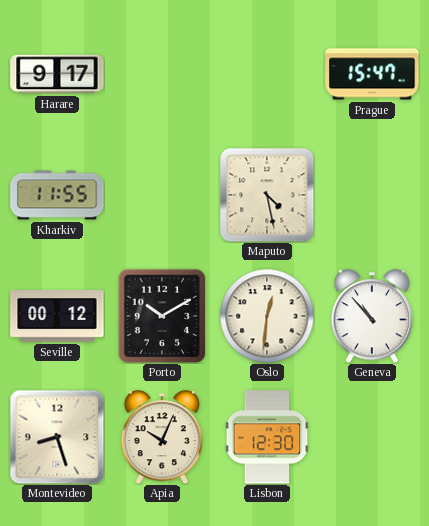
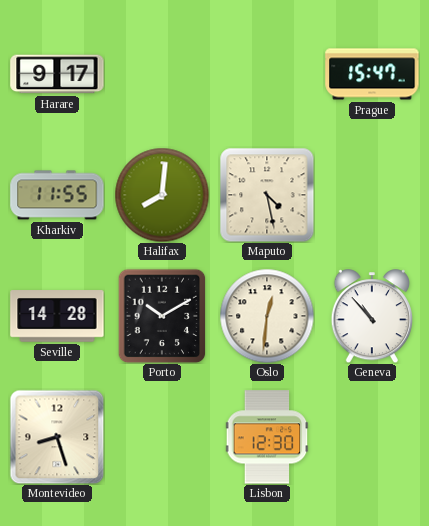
Halifax: none -> 8:01 (162, 195)
Seville: 00:12 -> 14:28 (57, 316)
Apia: 10:04 -> none (161, 437)
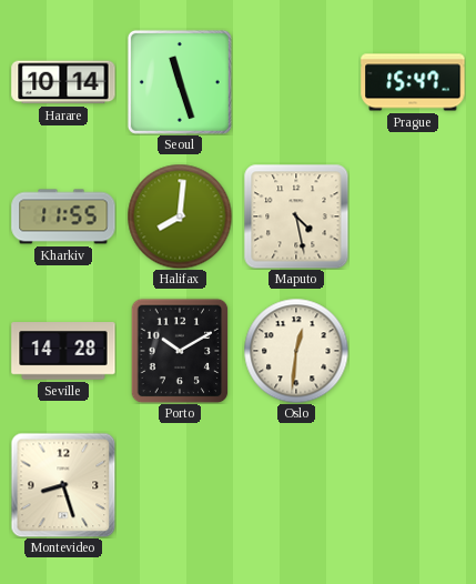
Harare: 9:17 -> 10:14 (63, 82)
Seoul: none -> 11:27 (180, 82)
Geneva: 10:53 -> none (371, 316)
Lisbon: 12:30 -> none (267, 437)
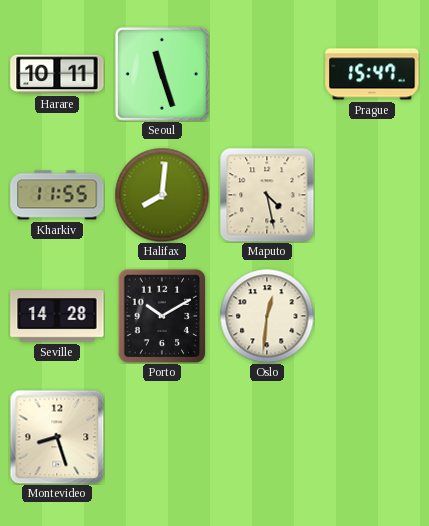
Harare: 10:14 -> 10:11 (57, 74)
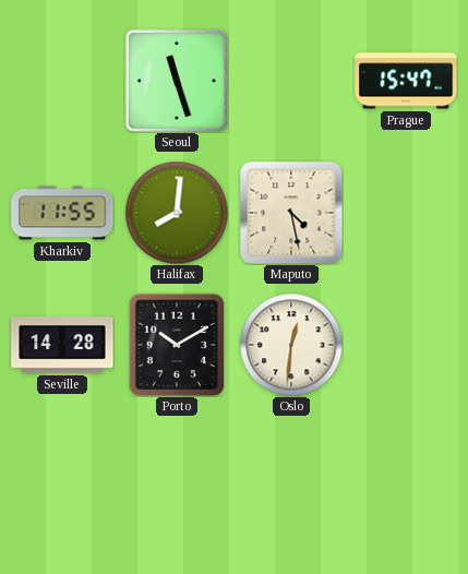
Harare: 10:11 -> none (57, 74)
Montevideo: 8:27 -> none (57, 437)
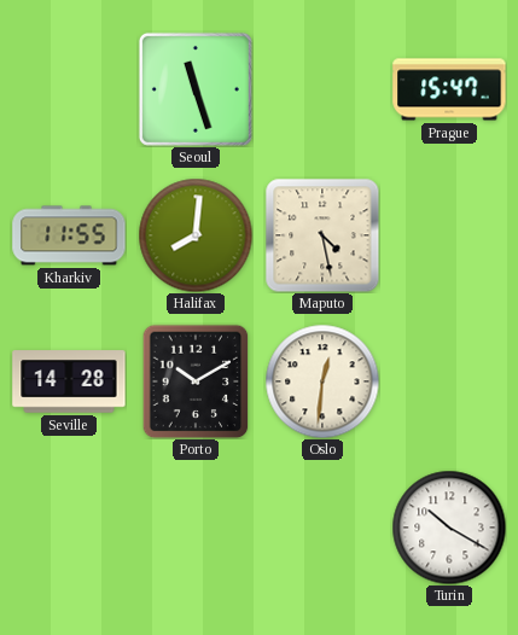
Turin: none -> 10:20 (449, 528)
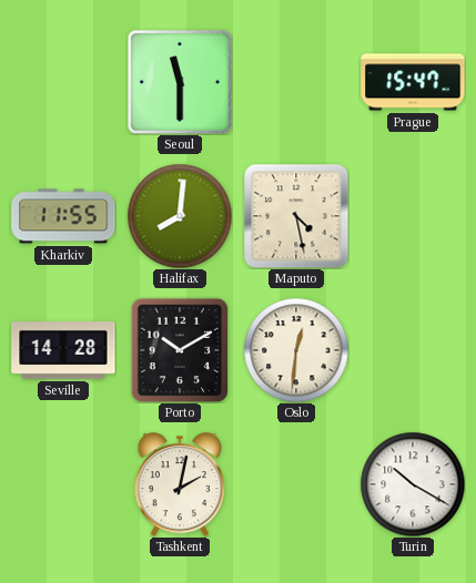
Seoul: 11:27 -> 11:30 (180, 82)
Tashkent: none -> 2:02 (179, 484)
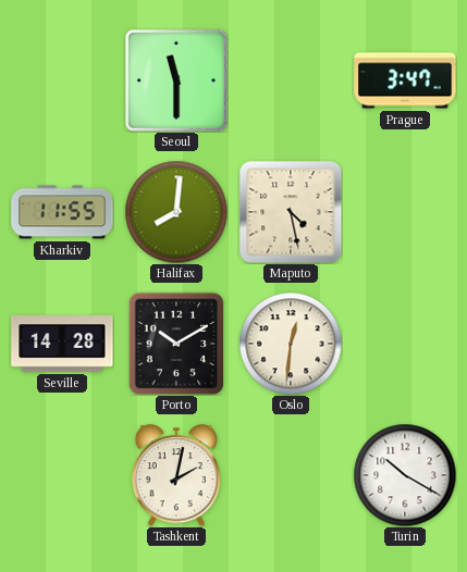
Prague: 15:47 -> 3:47 (405, 80)
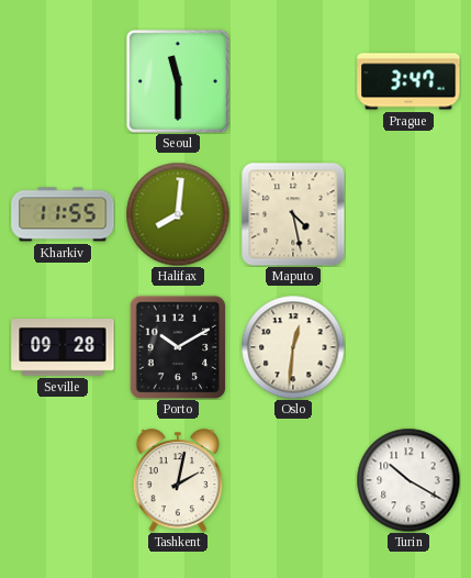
Seville: 14:28 -> 09:28 (63, 347)
